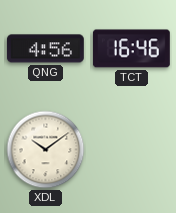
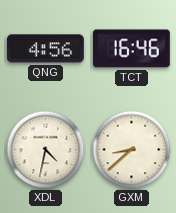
XDL: 10:09 -> 4:32 (46, 150)
GXM: none -> 8:38 (132, 150)
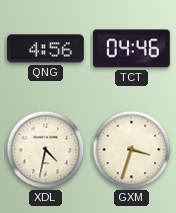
TCT: 16:46 -> 04:46 (131, 49)
GXM: 8:38 -> 3:33 (132, 150)
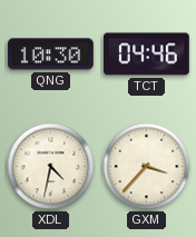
QNG: 4:56 -> 10:30 (50, 55)
GXM: 3:33 -> 3:37 (147, 167)
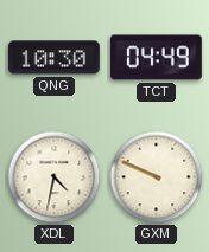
TCT: 04:46 -> 04:49 (156, 58)
GXM: 3:37 -> 9:49 (157, 177)
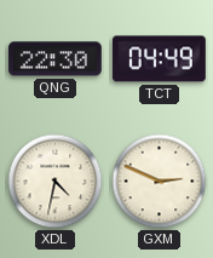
QNG: 10:30 -> 22:30 (54, 59)
GXM: 9:49 -> 2:49 (160, 182)
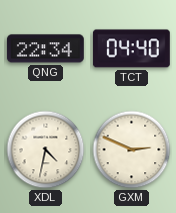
QNG: 22:30 -> 22:34 (45, 49)
TCT: 04:49 -> 04:40 (131, 49)
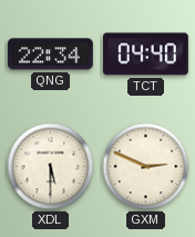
XDL: 4:32 -> 5:30 (51, 167)
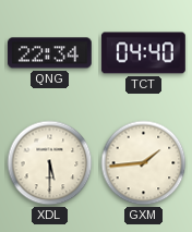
GXM: 2:49 -> 1:44 (144, 163)
